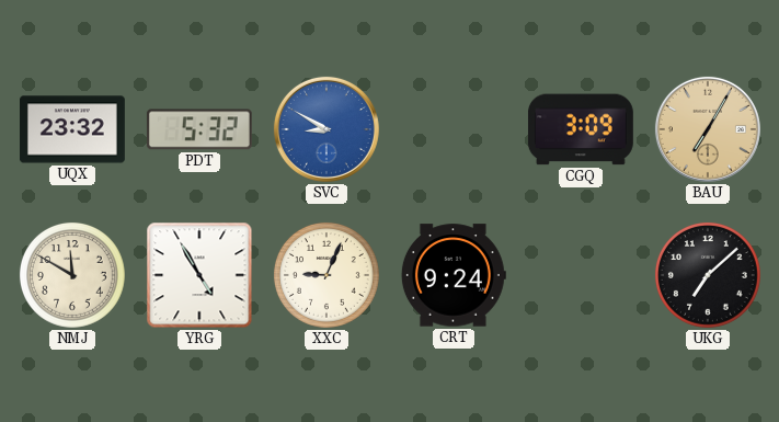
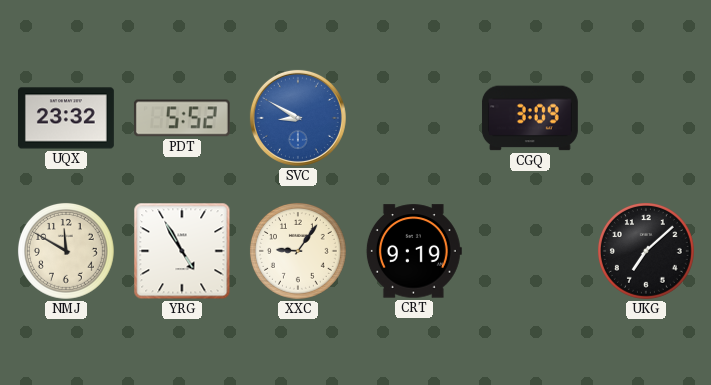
PDT: 5:32 -> 5:52 (182, 118)
BAU: 7:05 -> none (708, 129)
XXC: 9:04 -> 9:06 (299, 252)
CRT: 9:24 -> 9:19 (414, 251)
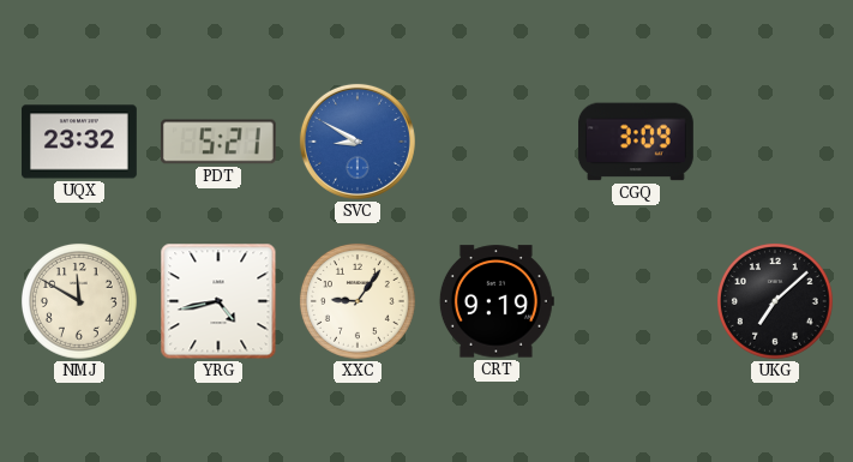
PDT: 5:52 -> 5:21 (218, 142)
YRG: 4:55 -> 4:43 (218, 301)
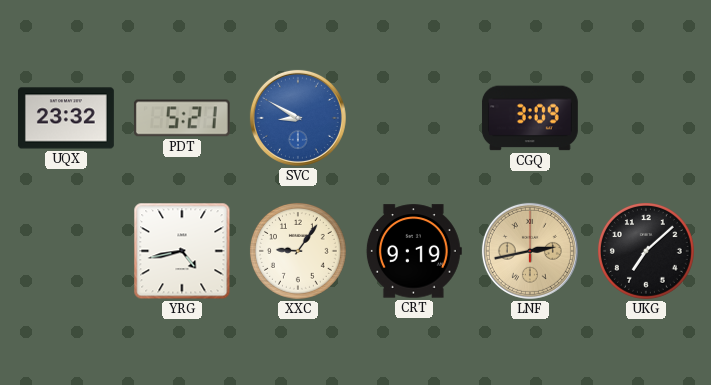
NMJ: 11:50 -> none (80, 302)
LNF: none -> 2:43 (530, 251)
